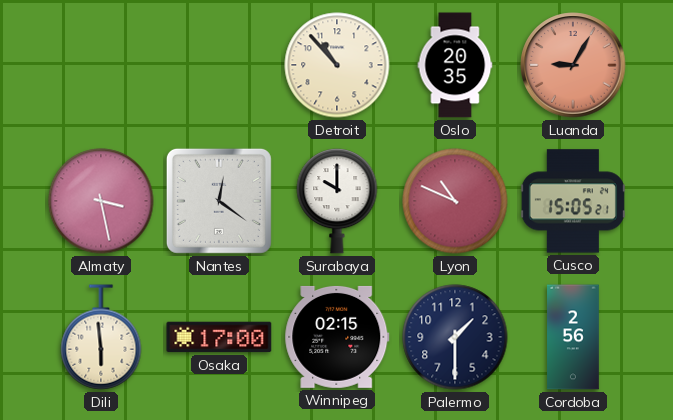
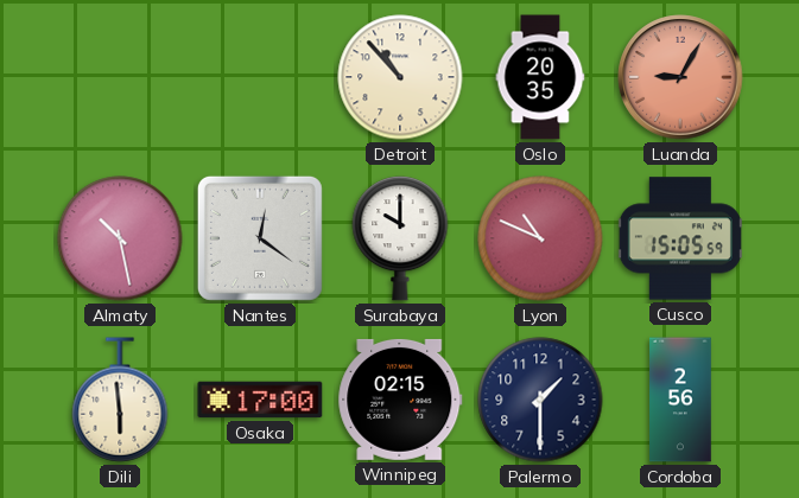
Almaty: 3:28 -> 10:28 (120, 238)
Cusco: 15:05:21 -> 15:05:59 (680, 238)
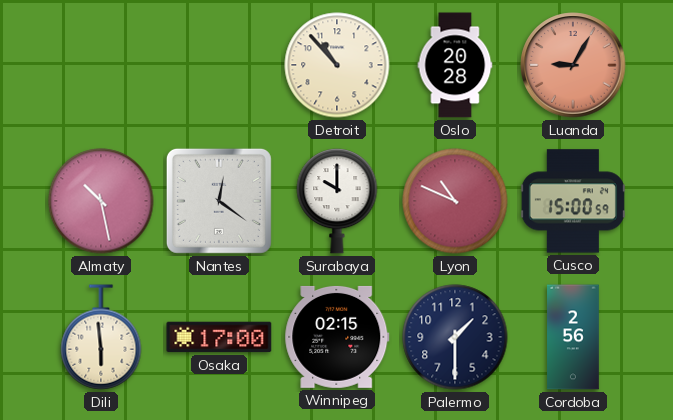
Oslo: 20:35 -> 20:28 (455, 65)
Cusco: 15:05 -> 15:00 (573, 201)
